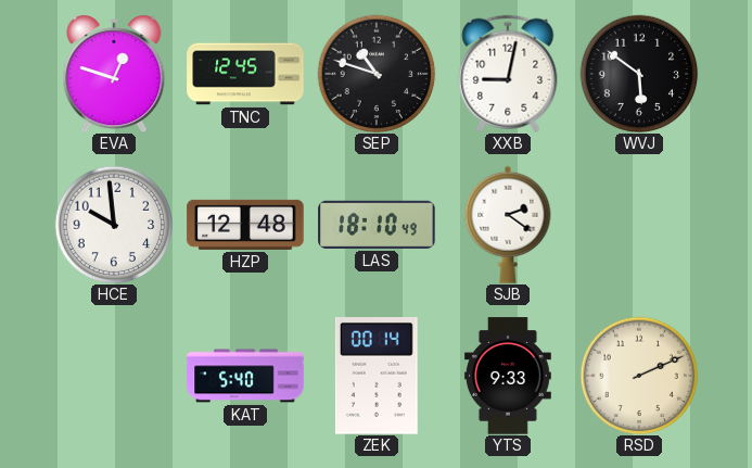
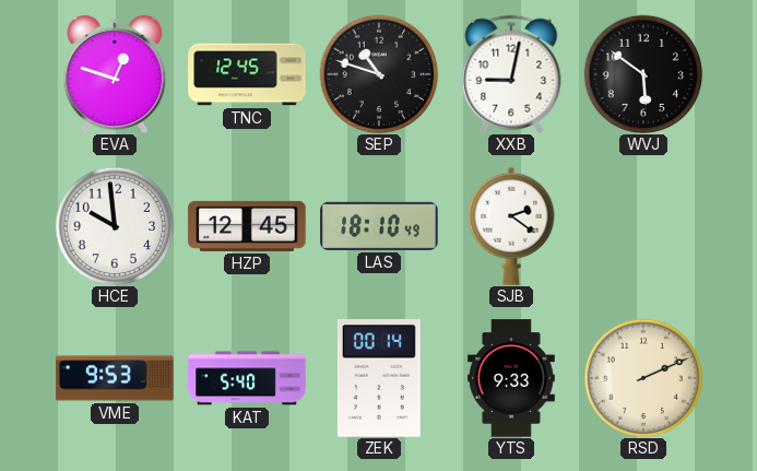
HZP: 12:48 -> 12:45 (247, 226)
VME: none -> 9:53 (115, 378)
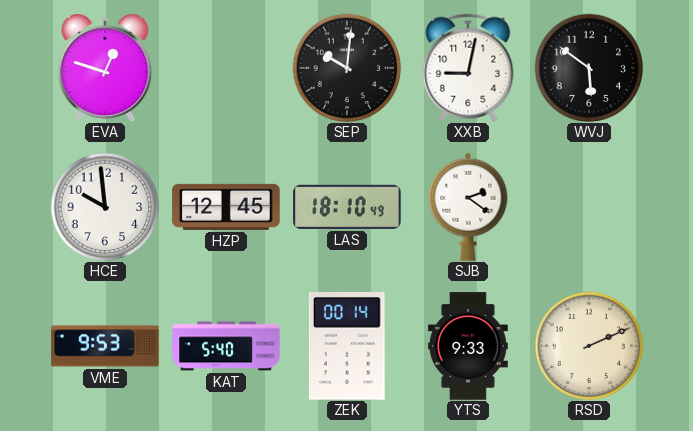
TNC: 12:45 -> none (247, 74)
SEP: 10:48 -> 10:01 (347, 68)
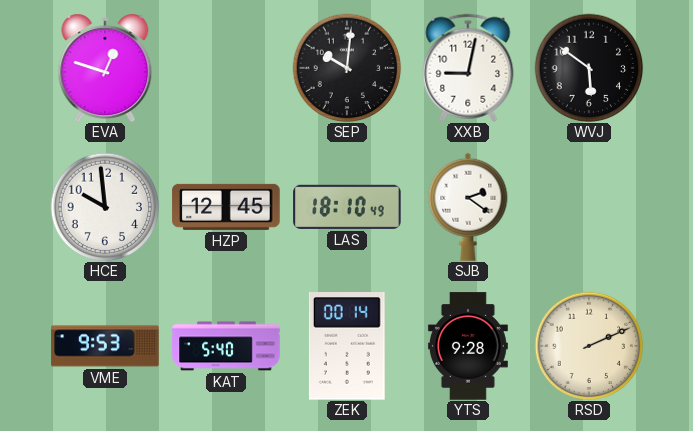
YTS: 9:33 -> 9:28 (468, 346)
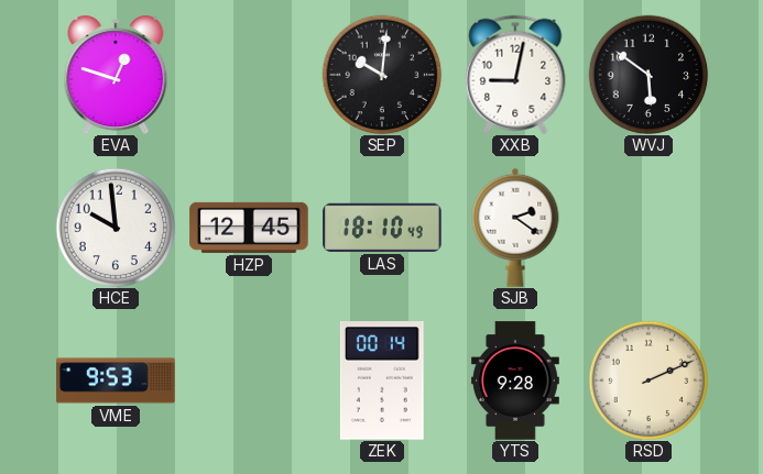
KAT: 5:40 -> none (226, 346)
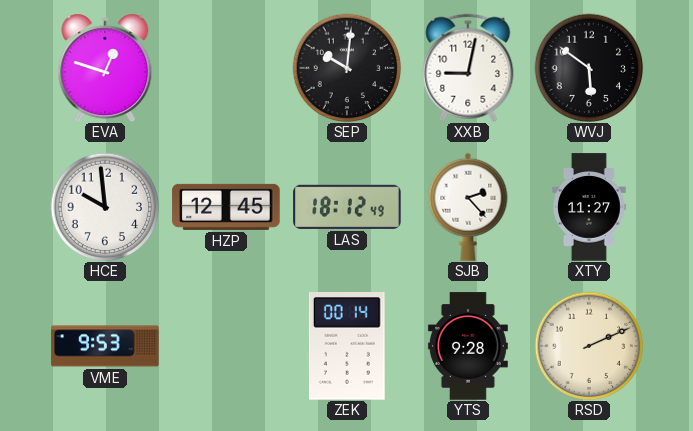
LAS: 18:10 -> 18:12 (347, 207)
SJB: 2:21 -> 2:23 (468, 207)
XTY: none -> 11:27 (590, 207)
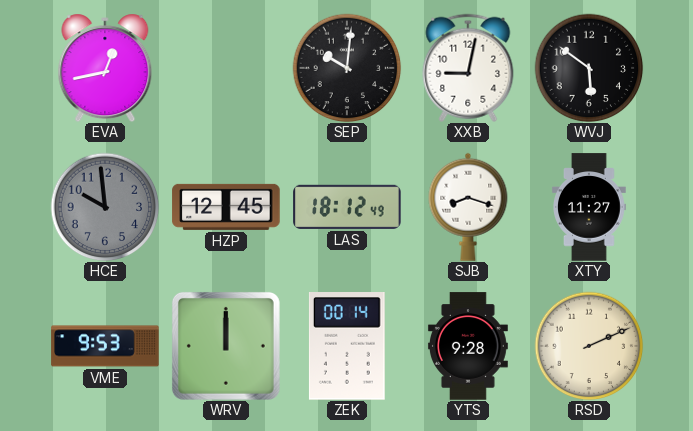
EVA: 12:48 -> 12:43 (105, 68)
HCE dial: white -> grey (105, 207)
SJB: 2:23 -> 8:18 (468, 207)
WRV: none -> 12:00 (226, 346)
